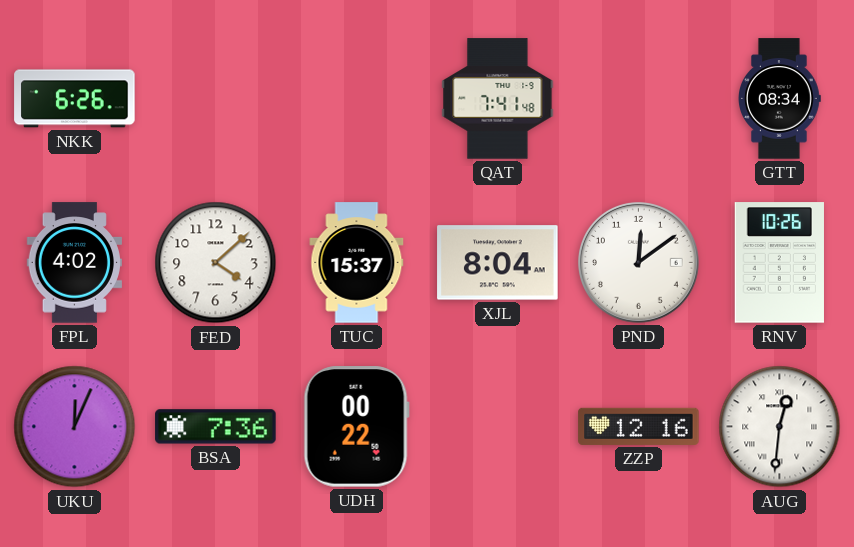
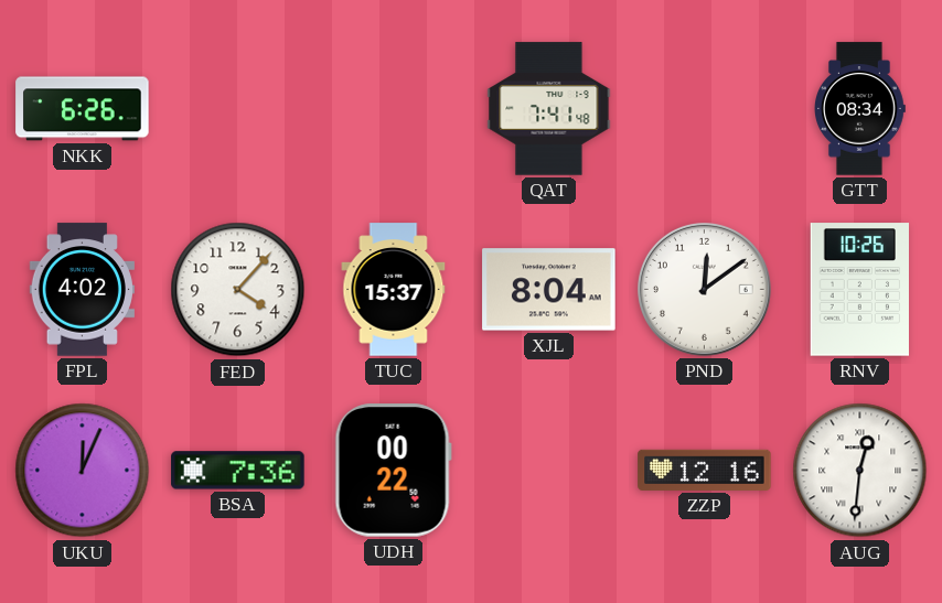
FED: 4:08 -> 4:07 (238, 290)
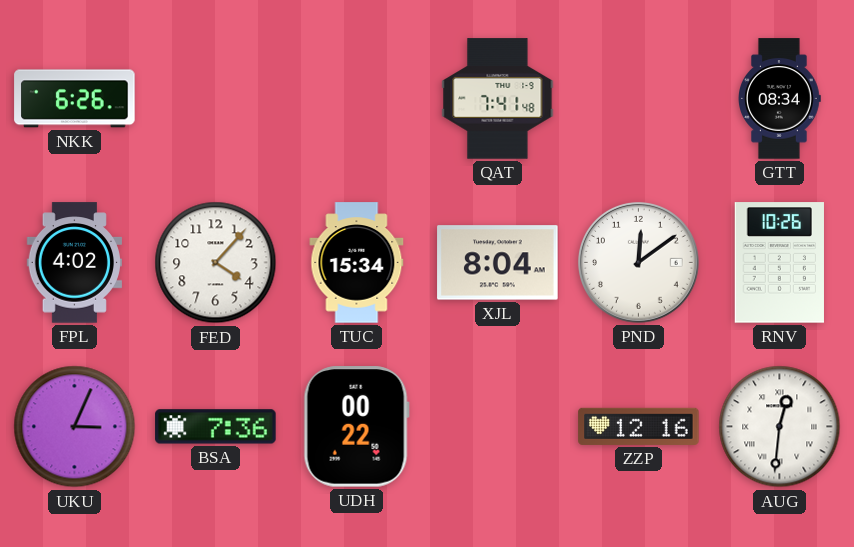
TUC: 15:37 -> 15:34 (357, 263)
UKU: 12:04 -> 3:04 (75, 427)
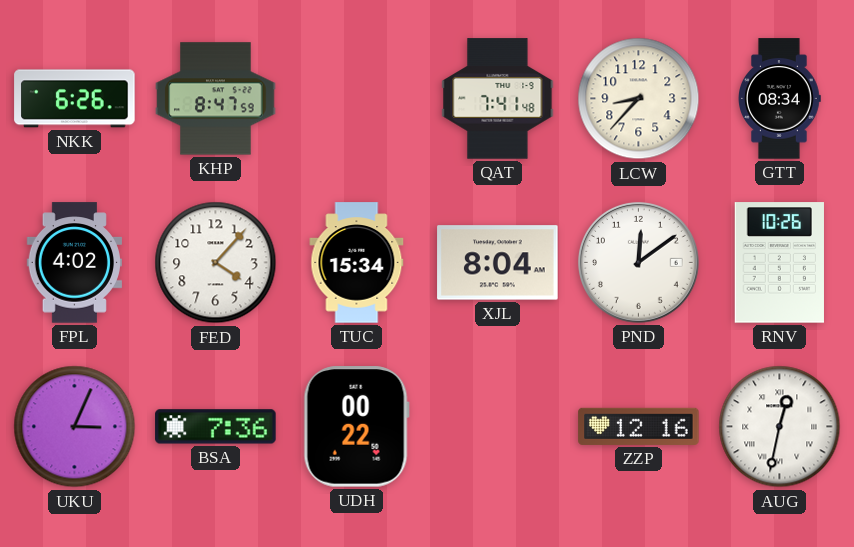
KHP: none -> 8:47 (216, 99)
LCW: none -> 8:37 (639, 99)
AUG: 12:31 -> 12:32 (780, 427)
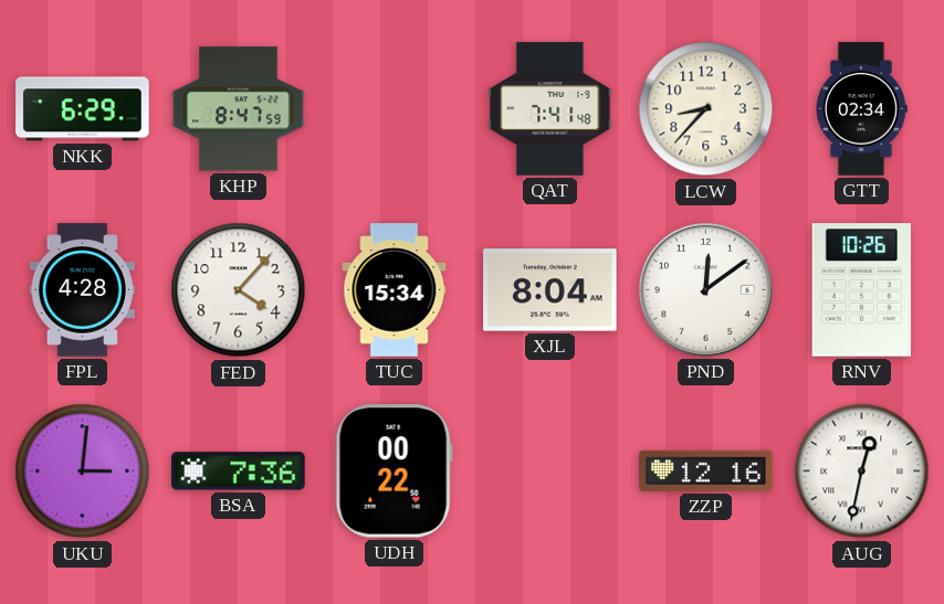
NKK: 6:26 -> 6:29 (83, 109)
GTT: 08:34 -> 02:34 (862, 109)
FPL: 4:02 -> 4:28 (82, 290)
UKU: 3:04 -> 3:01 (83, 471)
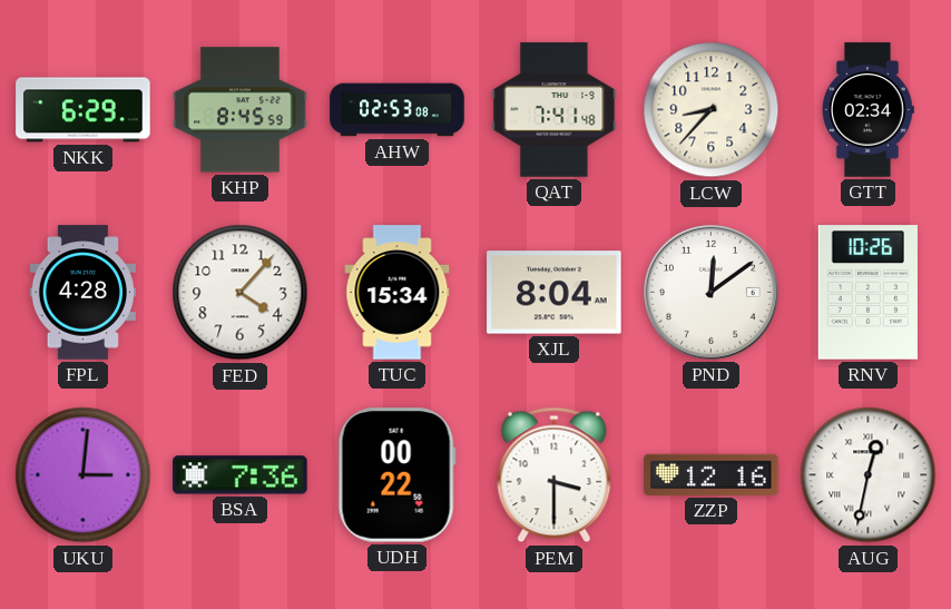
KHP: 8:47 -> 8:45 (241, 110)
AHW: none -> 02:53 (398, 110)
PEM: none -> 3:30 (555, 475)
